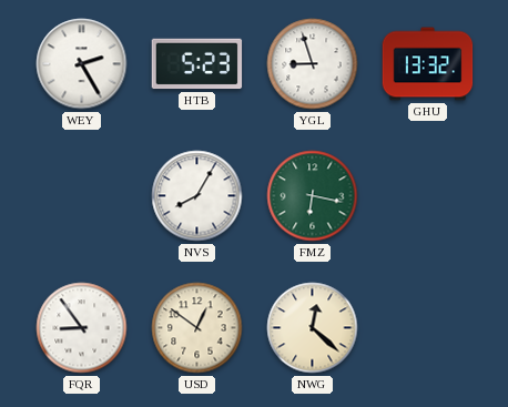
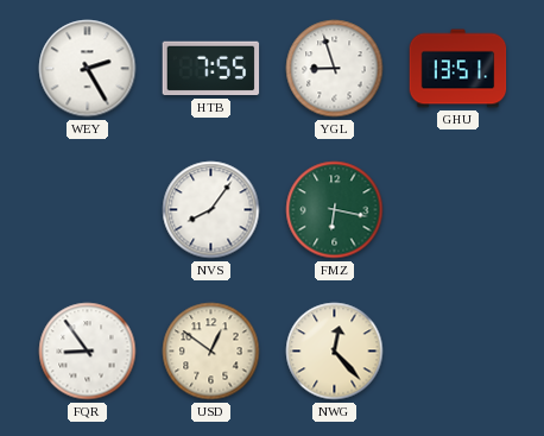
HTB: 5:23 -> 7:55 (211, 69)
GHU: 13:32 -> 13:51 (458, 69)
NVS: 8:05 -> 8:06 (211, 210)
NWG: 12:22 -> 12:23 (335, 352)
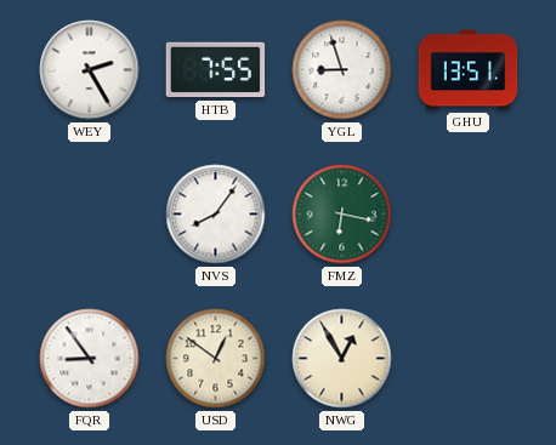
NWG: 12:23 -> 12:55 (342, 359)
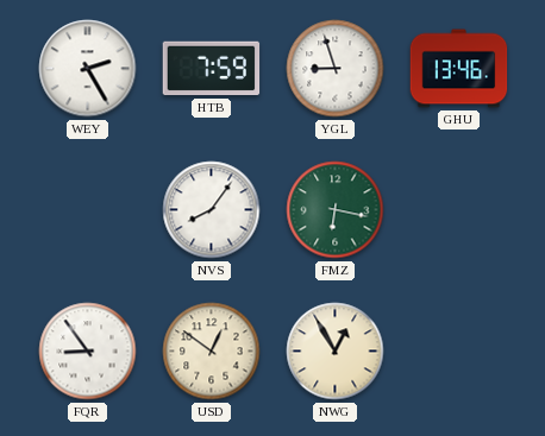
HTB: 7:55 -> 7:59 (212, 69)
GHU: 13:51 -> 13:46 (459, 69)
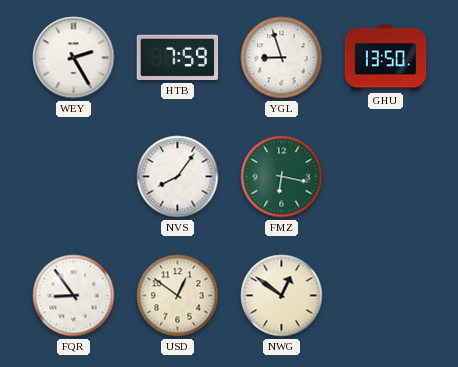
GHU: 13:46 -> 13:50 (386, 58)
NWG: 12:55 -> 12:51 (282, 296)
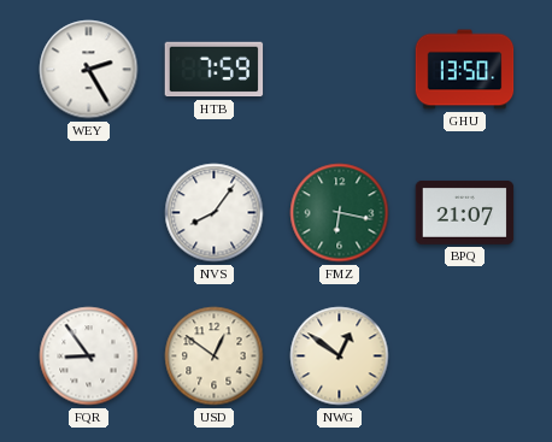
YGL: 8:57 -> none (282, 58)
BPQ: none -> 21:07 (465, 213)
